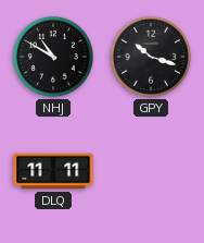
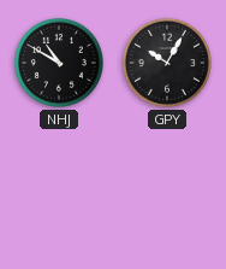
GPY: 10:18 -> 10:05 (167, 63)
DLQ: 11:11 -> none (53, 171)
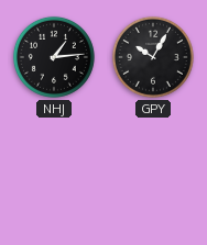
NHJ: 10:50 -> 1:14 (54, 57)
